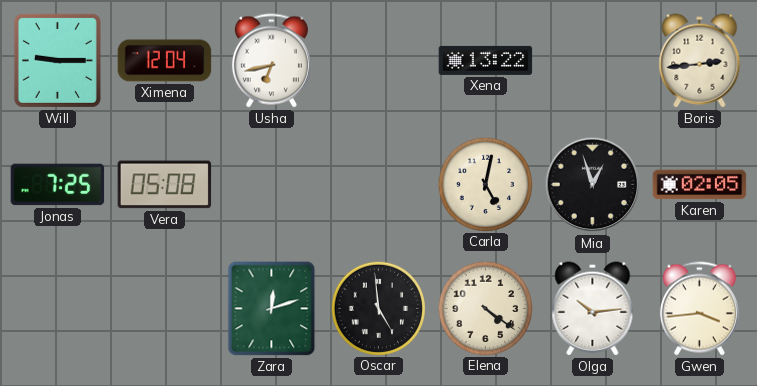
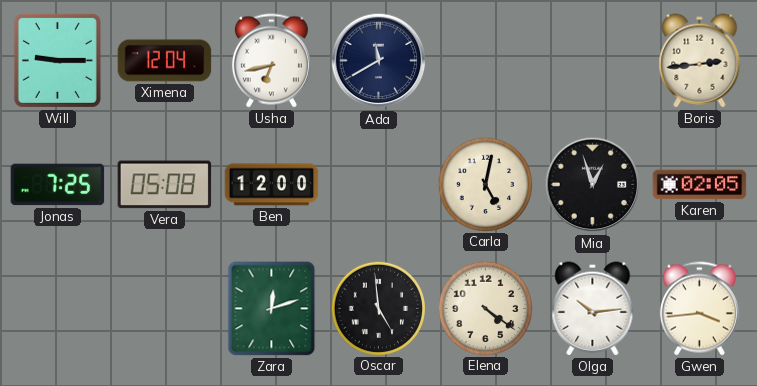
Ada: none -> 11:40 (379, 61)
Xena: 13:22 -> none (486, 60)
Ben: none -> 12:00 (272, 185)
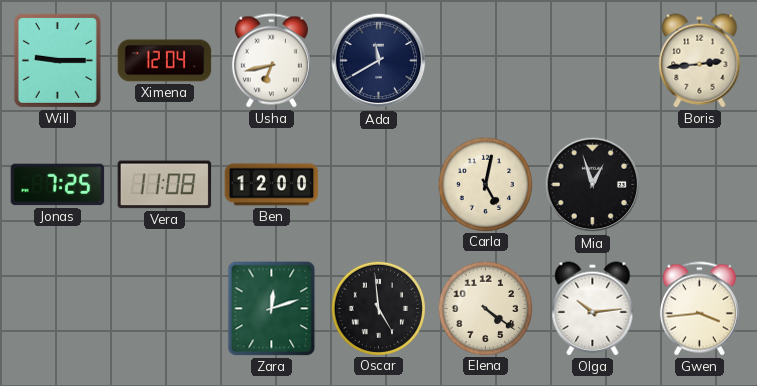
Vera: 05:08 -> 11:08 (165, 185)
Karen: 02:05 -> none (700, 185)
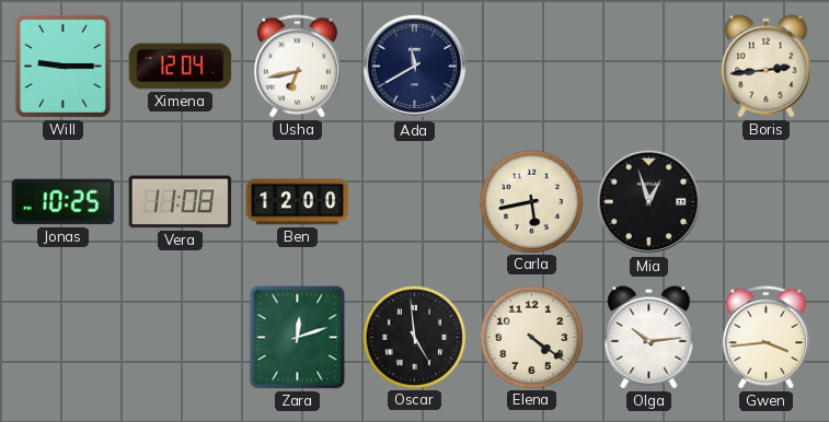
Jonas: 7:25 -> 10:25 (64, 202)
Carla: 5:02 -> 5:43 (531, 201)
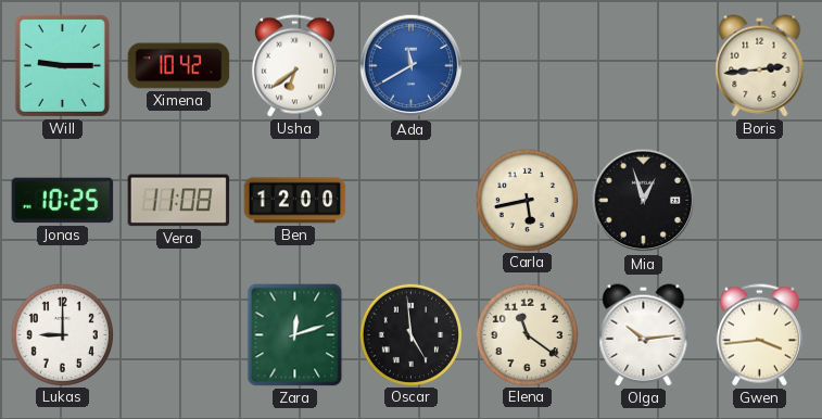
Ximena: 12:04 -> 10:42 (179, 66)
Usha: 6:43 -> 6:39 (294, 66)
Ada dial: navy -> blue (412, 66)
Lukas: none -> 9:00 (62, 334)
Elena: 4:21 -> 11:21 (527, 334)
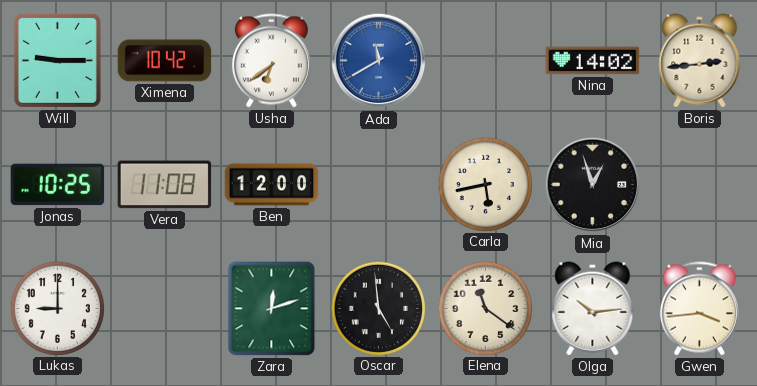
Nina: none -> 14:02 (593, 61)
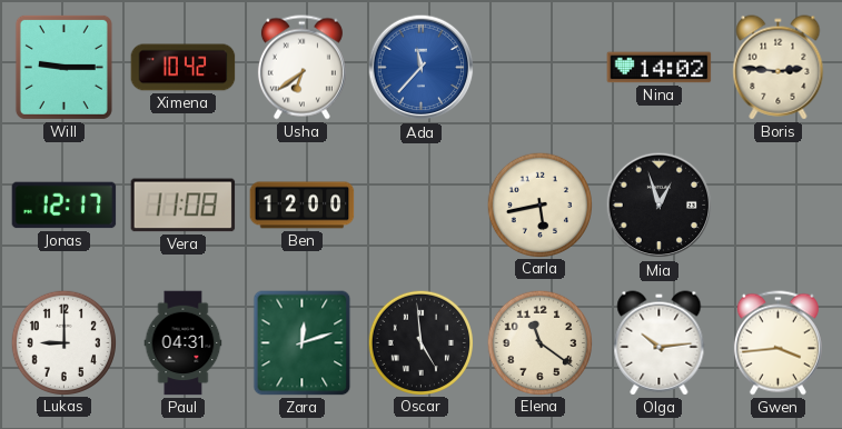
Ada: 11:40 -> 11:37 (422, 68)
Boris: 2:44 -> 2:46 (779, 68)
Jonas: 10:25 -> 12:17 (65, 206)
Paul: none -> 04:31 (184, 343)
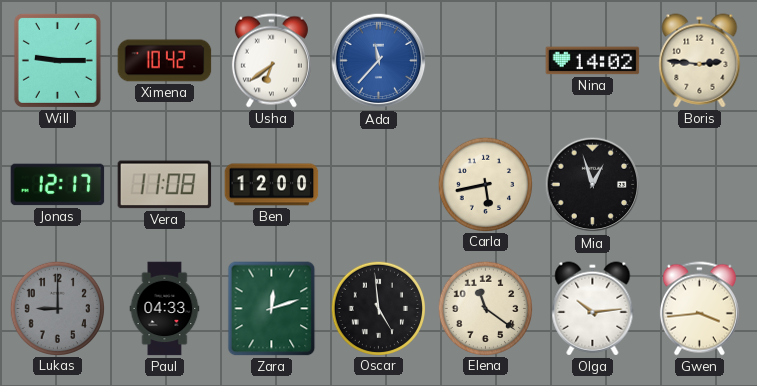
Lukas dial: white -> grey (57, 308)
Paul: 04:31 -> 04:33 (165, 309)
